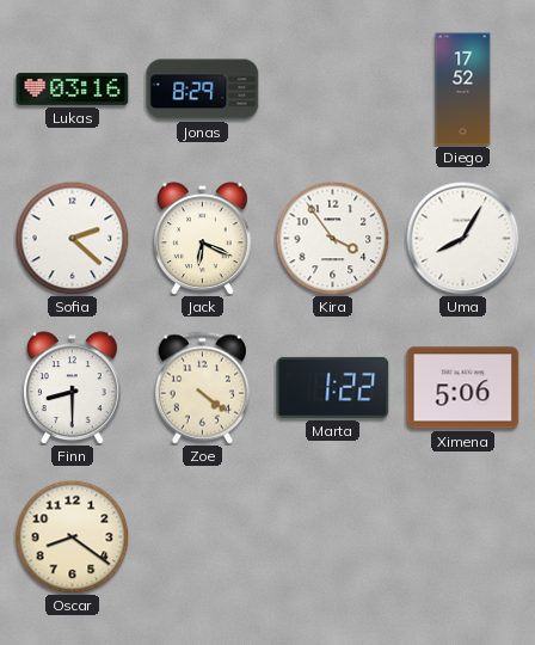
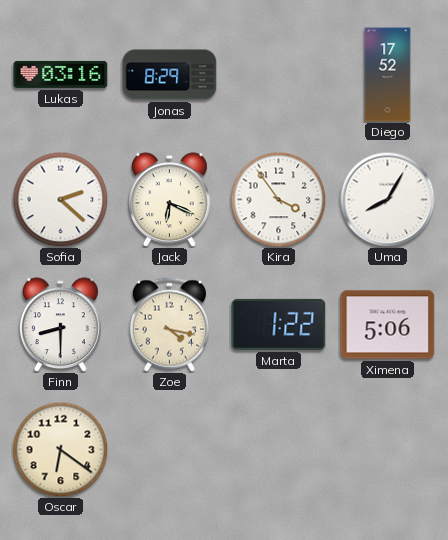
Zoe: 4:21 -> 4:17 (169, 325)
Oscar: 8:21 -> 6:21 (60, 449)
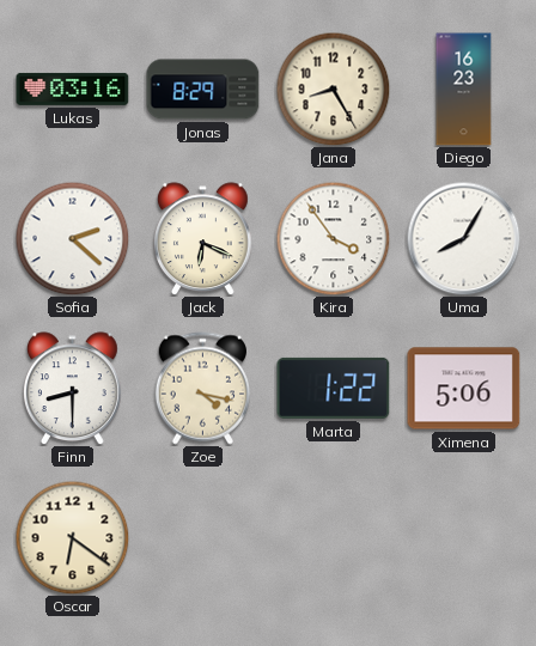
Jana: none -> 8:25 (333, 89)
Diego: 17:52 -> 16:23 (464, 90)
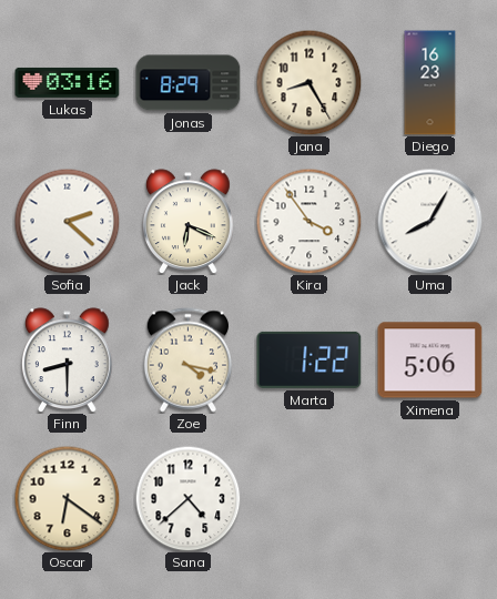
Sana: none -> 4:38 (187, 498)
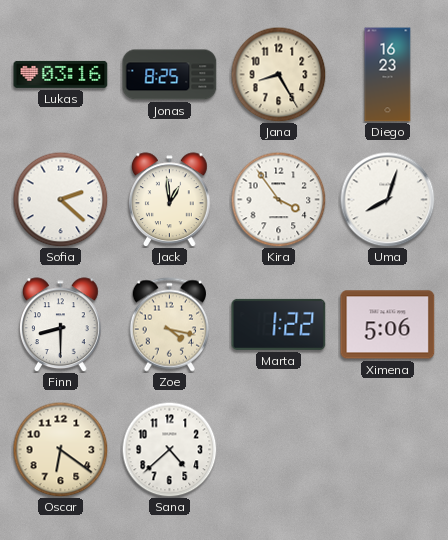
Jonas: 8:29 -> 8:25 (170, 75)
Jack: 6:19 -> 12:59 (170, 200)
Uma: 8:05 -> 8:03 (387, 199)
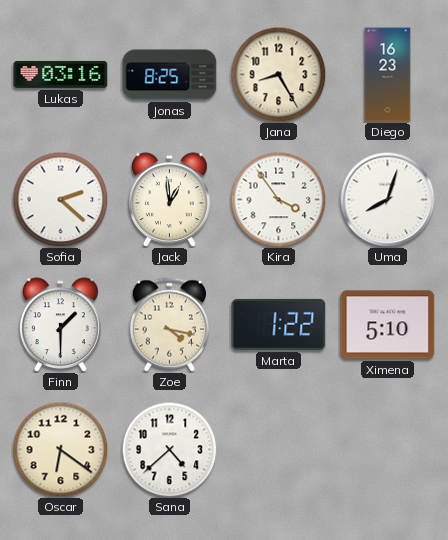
Finn: 8:30 -> 1:30 (61, 325)
Ximena: 5:06 -> 5:10 (388, 325)
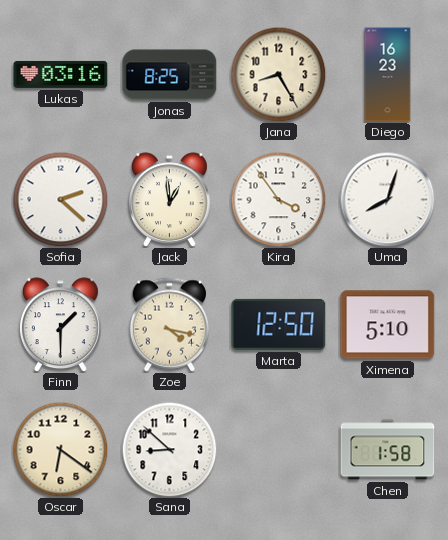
Marta: 1:22 -> 12:50 (279, 324)
Sana: 4:38 -> 8:52 (169, 449)
Chen: none -> 1:58 (388, 450)
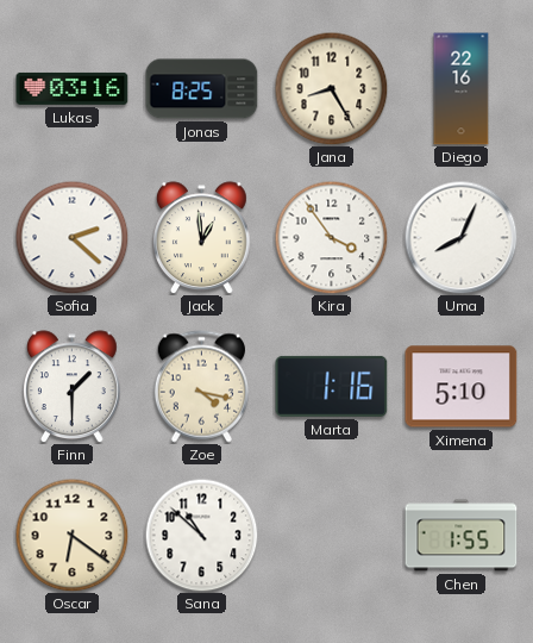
Diego: 16:23 -> 22:16 (462, 89)
Uma: 8:03 -> 8:04 (460, 237)
Marta: 12:50 -> 1:16 (332, 386)
Sana: 8:52 -> 10:52 (201, 535)
Chen: 1:58 -> 1:55 (462, 536)
